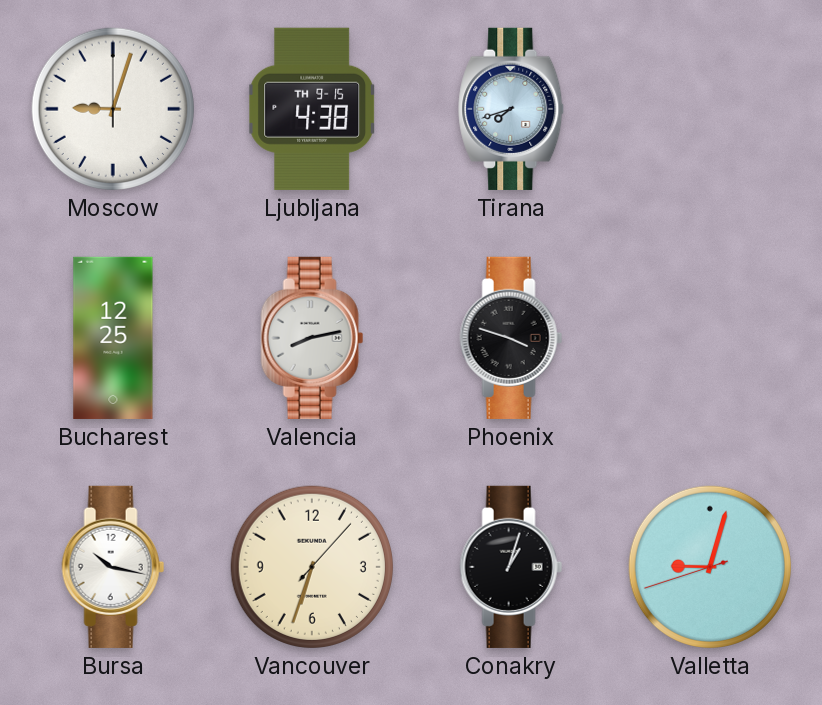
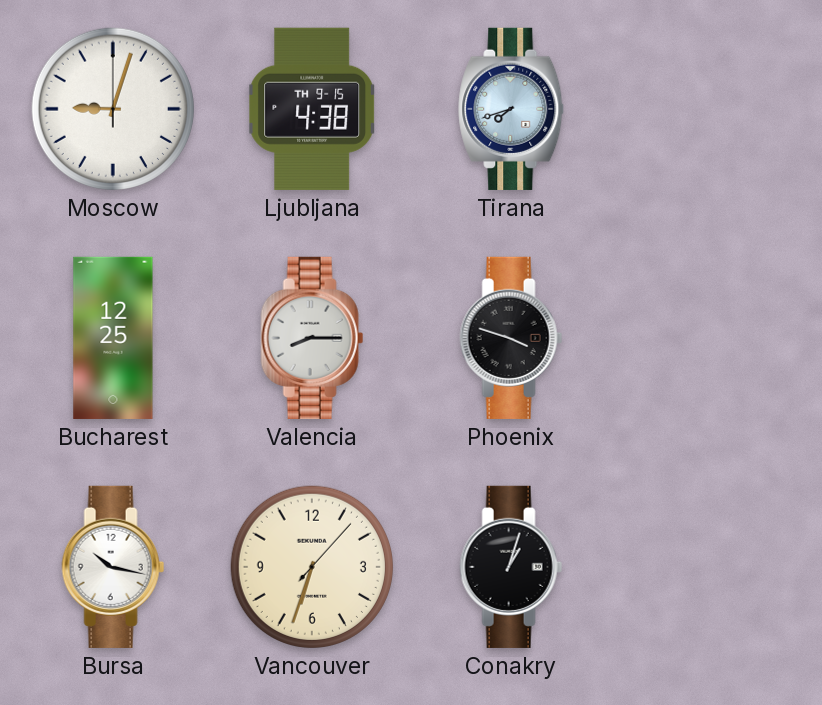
Valencia: 8:13 -> 8:15 (312, 338)
Valletta: 9:02 -> none (710, 567)
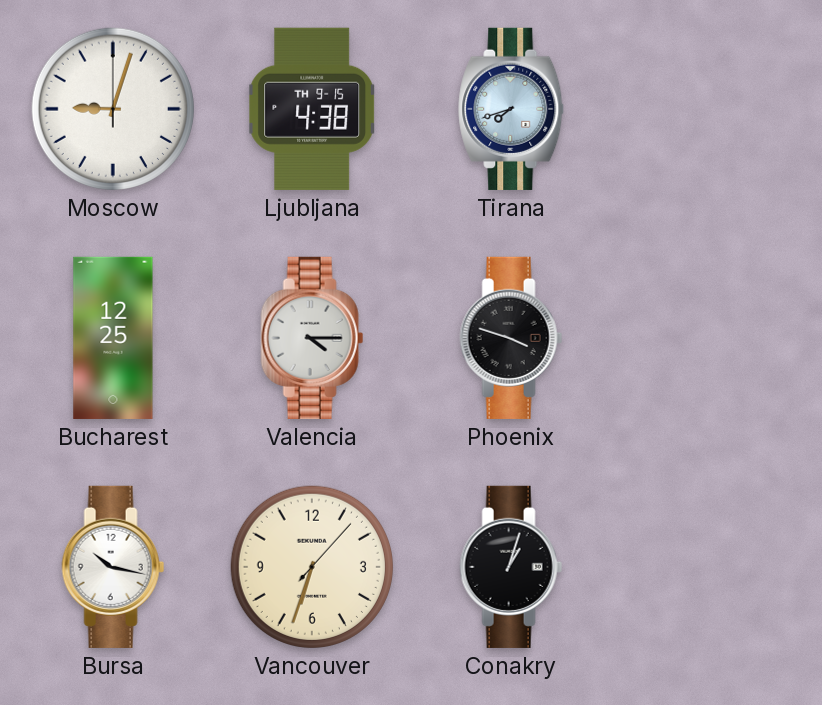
Valencia: 8:15 -> 4:15 (312, 338)
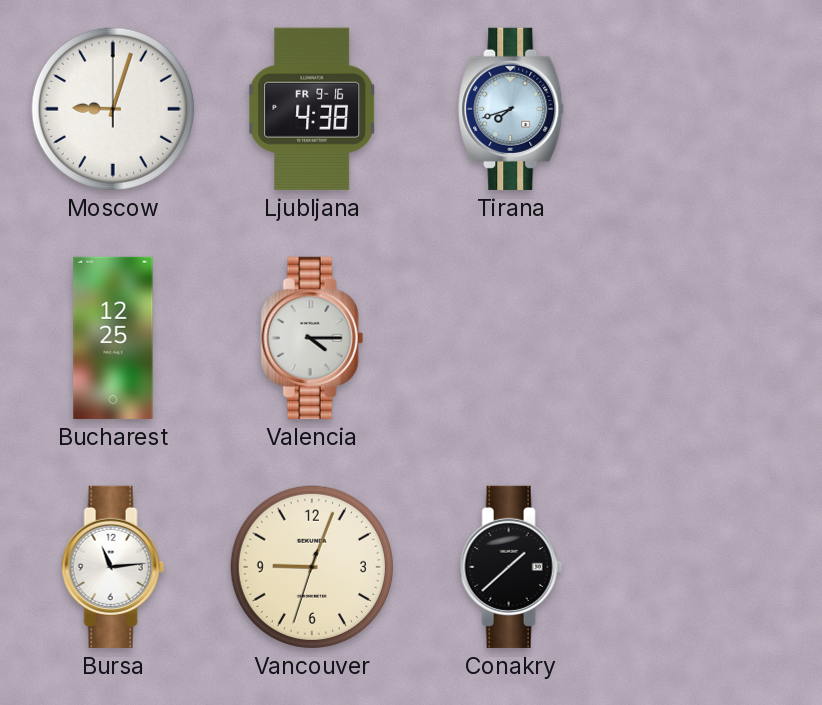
Ljubljana date: TH 9-15 -> FR 9-16 (312, 109)
Phoenix: 3:48 -> none (511, 338)
Bursa: 10:17 -> 11:14 (113, 567)
Vancouver: 6:33 -> 9:03 (312, 567)
Conakry: 1:03 -> 1:38 (511, 567)
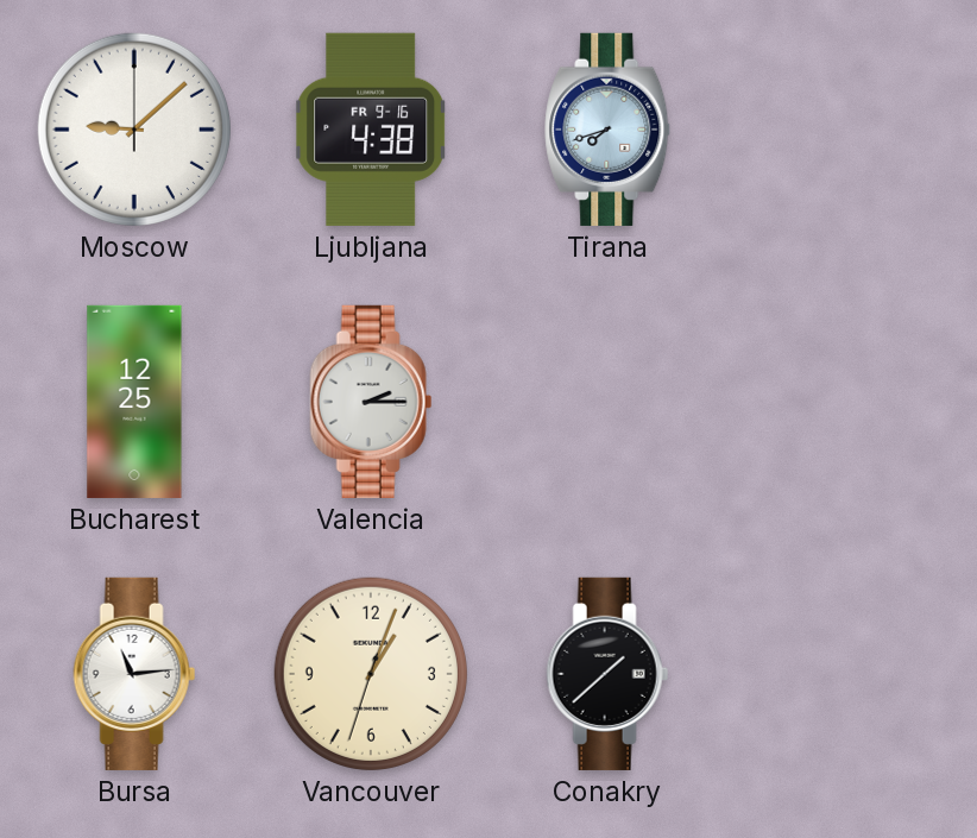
Moscow: 9:03 -> 9:08 (134, 130)
Valencia: 4:15 -> 2:15 (371, 402)
Vancouver: 9:03 -> 1:03 (371, 674)
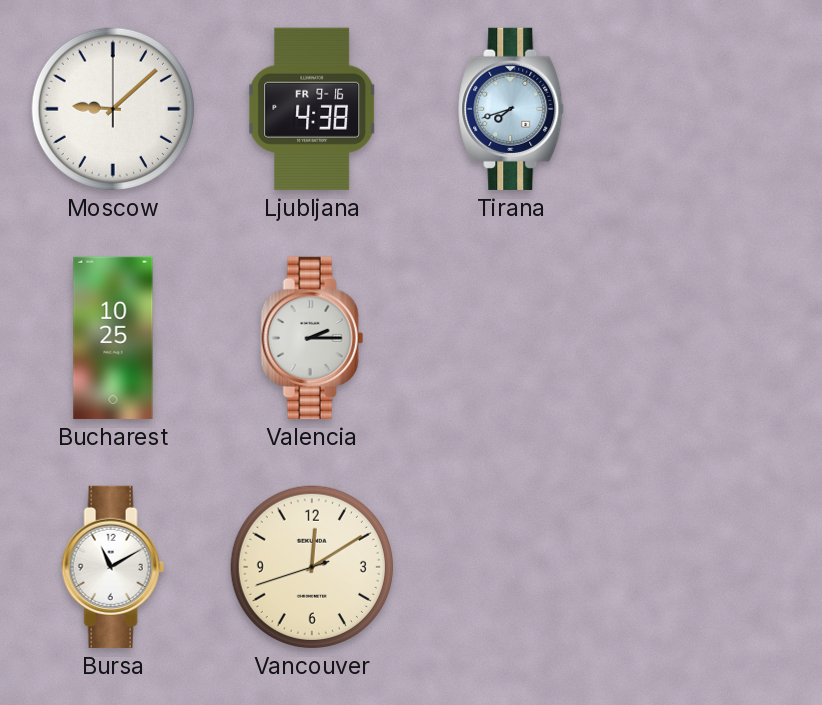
Bucharest: 12:25 -> 10:25 (113, 338)
Bursa: 11:14 -> 11:10 (113, 567)
Vancouver: 1:03 -> 12:09 (312, 567)
Conakry: 1:38 -> none (607, 674)
